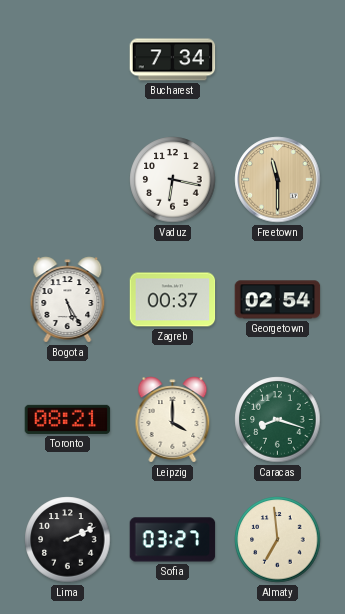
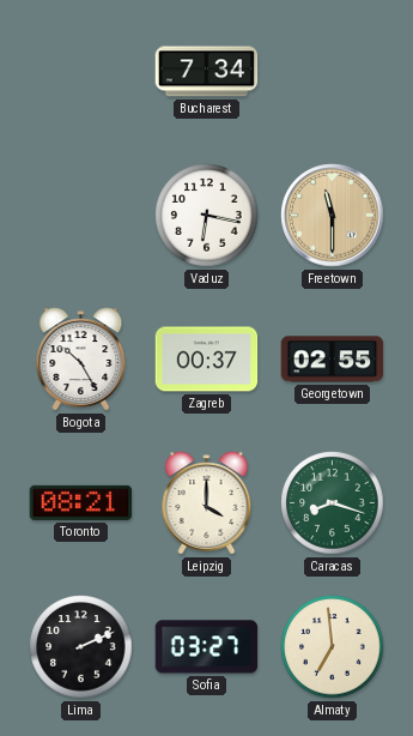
Bogota: 5:25 -> 10:25 (81, 360)
Georgetown: 02:54 -> 02:55 (333, 360)
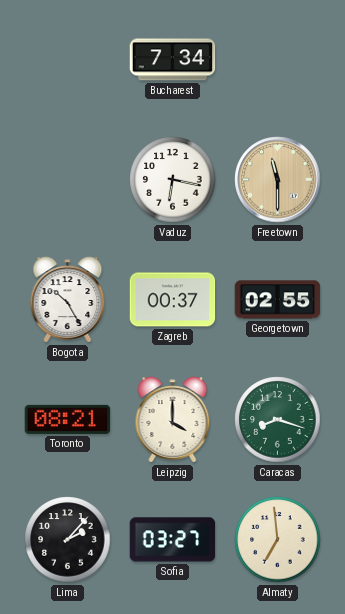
Lima: 2:11 -> 2:07 (68, 540)
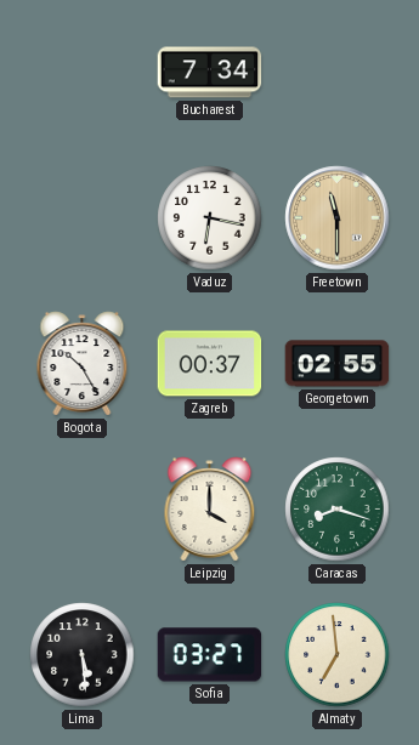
Toronto: 08:21 -> none (68, 419)
Lima: 2:07 -> 5:29 (83, 655)
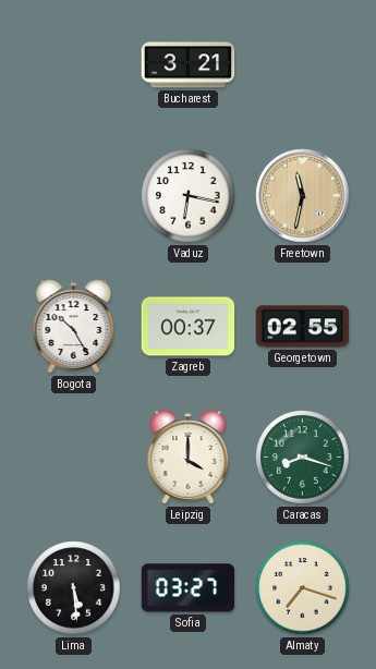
Bucharest: 7:34 -> 3:21 (189, 65)
Freetown: 11:30 -> 11:32 (303, 196)
Almaty: 6:59 -> 7:18 (303, 588)
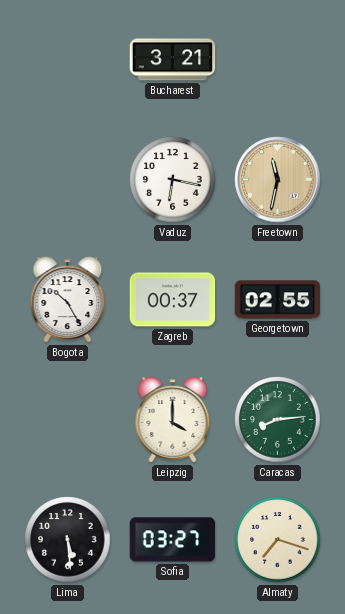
Caracas: 8:18 -> 8:14 (278, 420)
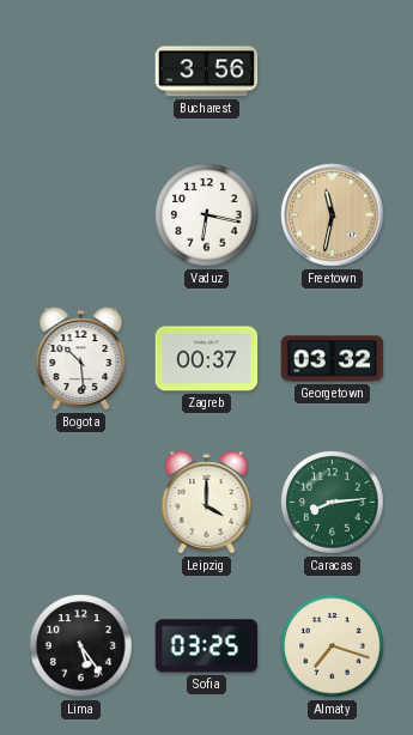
Bucharest: 3:21 -> 3:56 (207, 72)
Bogota: 10:25 -> 10:29 (81, 359)
Georgetown: 02:55 -> 03:32 (333, 359)
Lima: 5:29 -> 5:24 (81, 646)
Sofia: 03:27 -> 03:25 (207, 646)
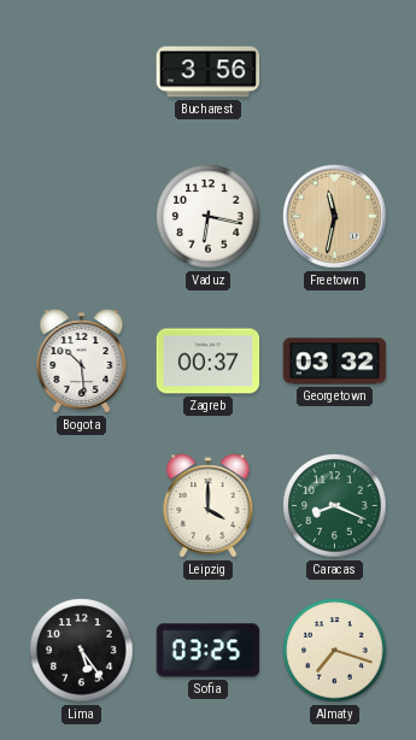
Caracas: 8:14 -> 8:19 (335, 506)
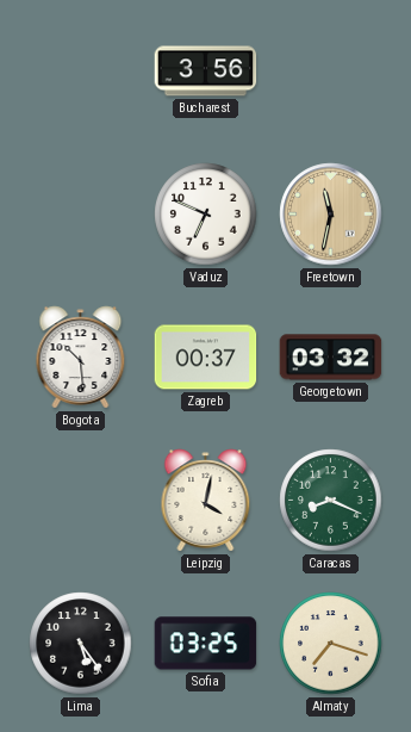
Vaduz: 6:17 -> 6:49 (206, 215)
Leipzig: 4:00 -> 4:02 (206, 501)
